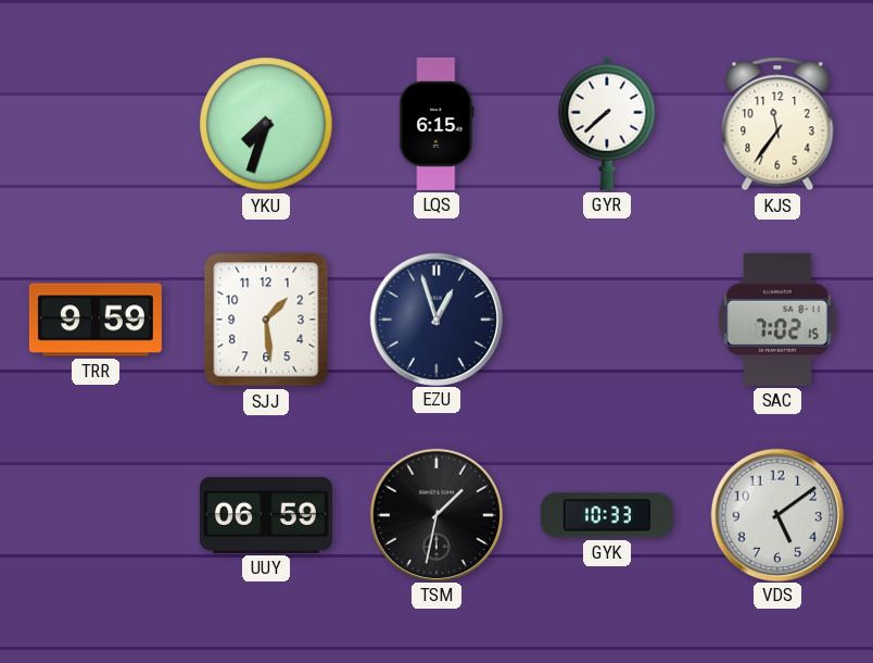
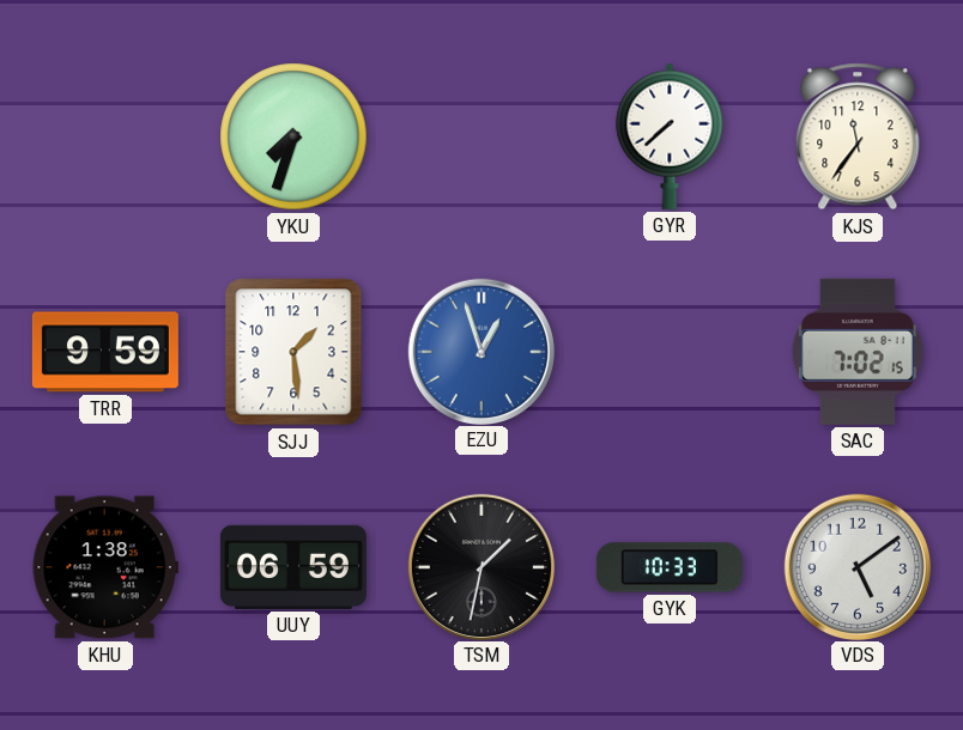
LQS: 6:15 -> none (436, 124)
EZU dial: navy -> blue (480, 351)
KHU: none -> 1:38 (105, 567)
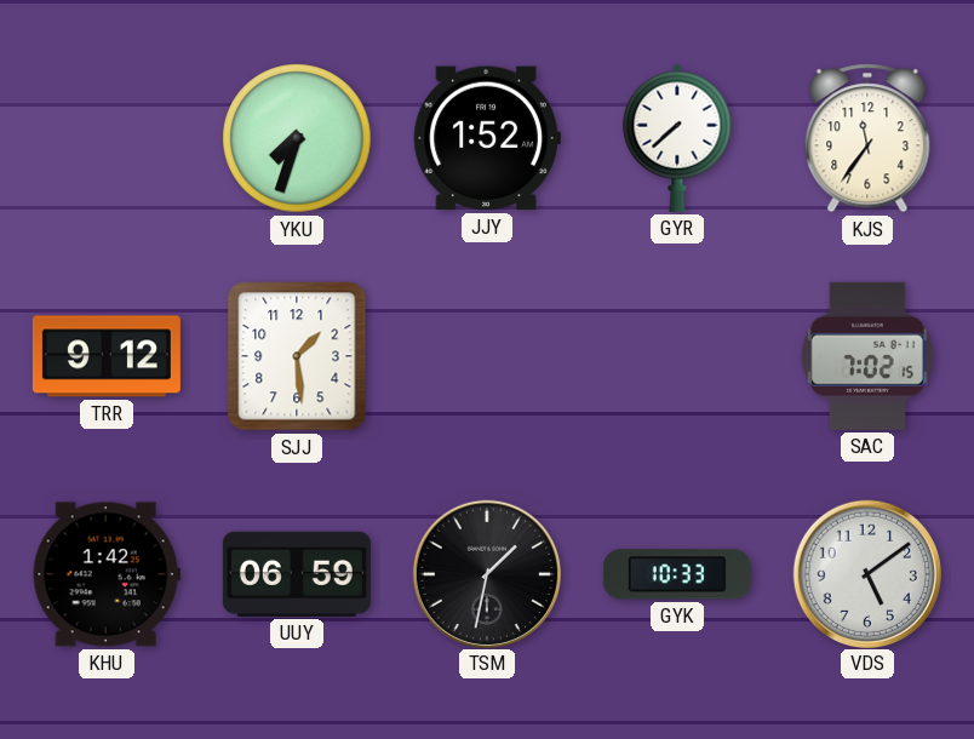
JJY: none -> 1:52 (487, 138)
TRR: 9:59 -> 9:12 (107, 356)
EZU: 12:57 -> none (480, 351)
KHU: 1:38 -> 1:42 (107, 574)
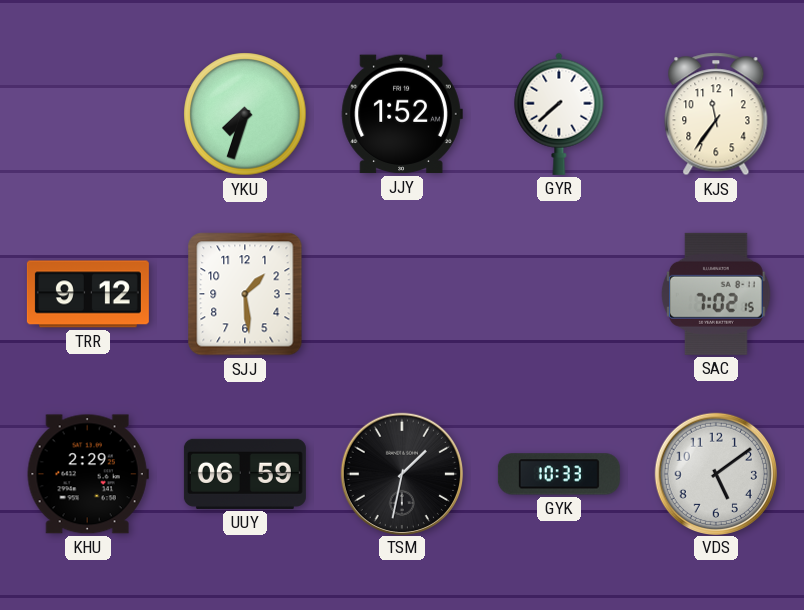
KHU: 1:42 -> 2:29 (88, 474)
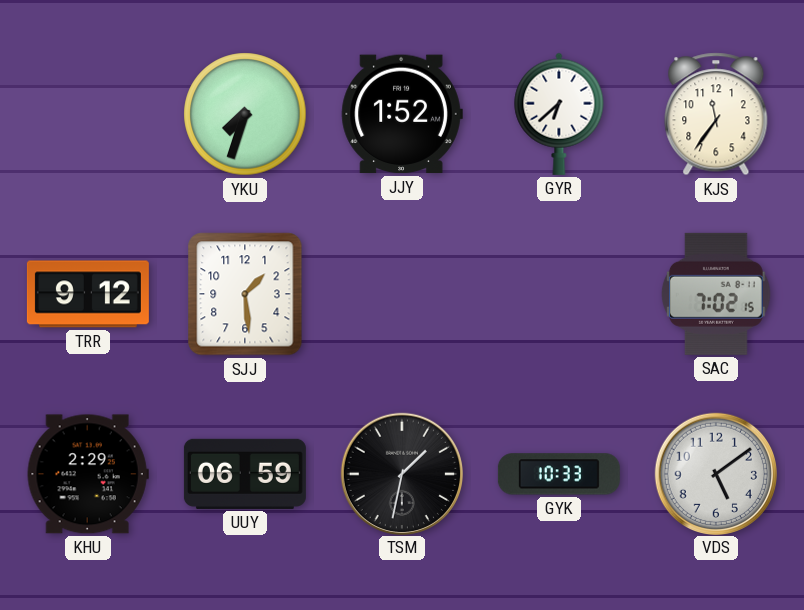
GYR: 7:38 -> 6:38 (559, 114)
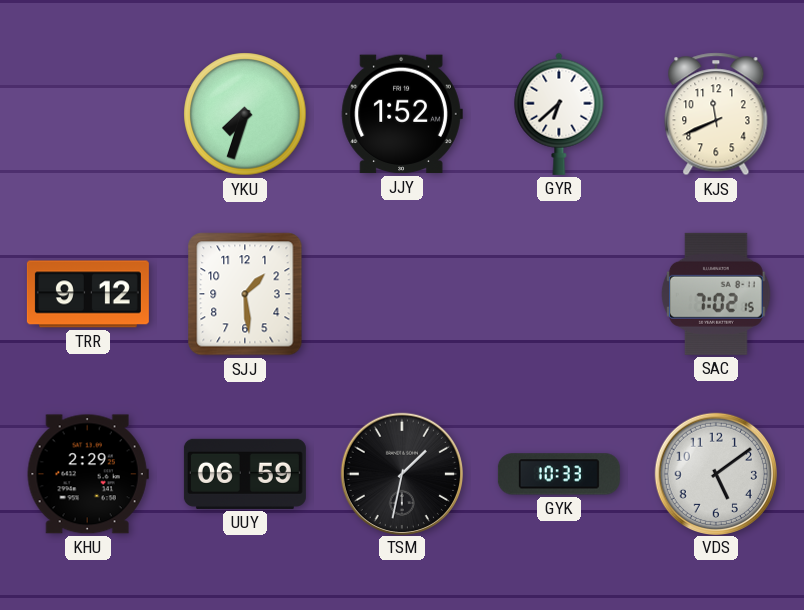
KJS: 11:36 -> 11:41 (716, 114)
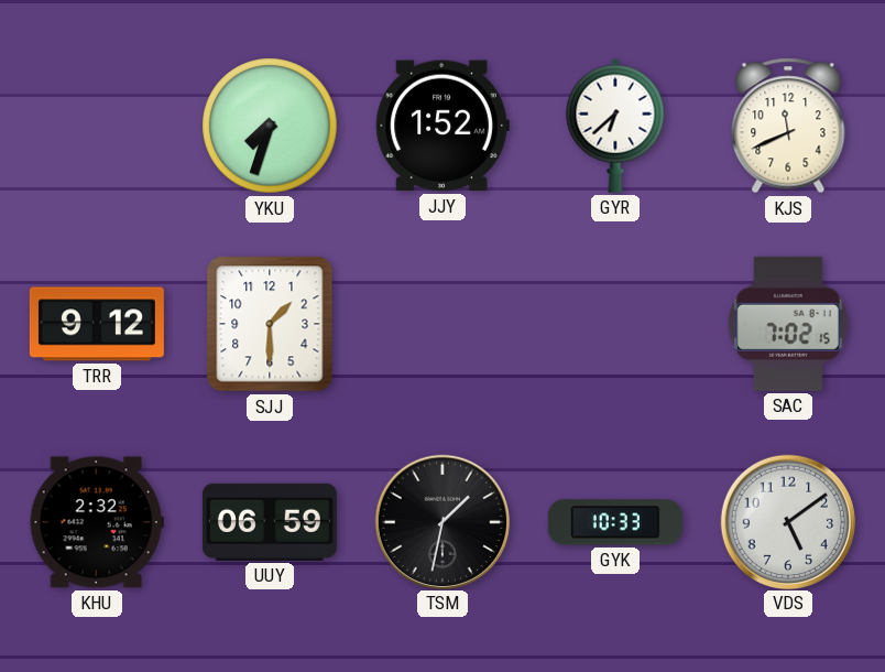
SJJ: 1:29 -> 1:30 (270, 324)
KHU: 2:29 -> 2:32 (97, 522)
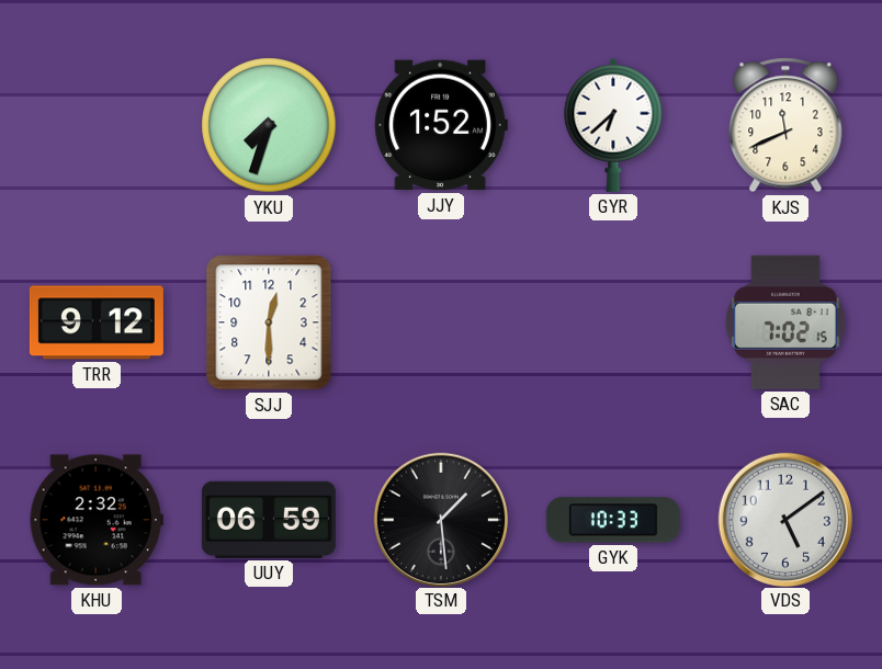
SJJ: 1:30 -> 12:30 (269, 322)
TSM: 1:32 -> 1:29 (440, 519)
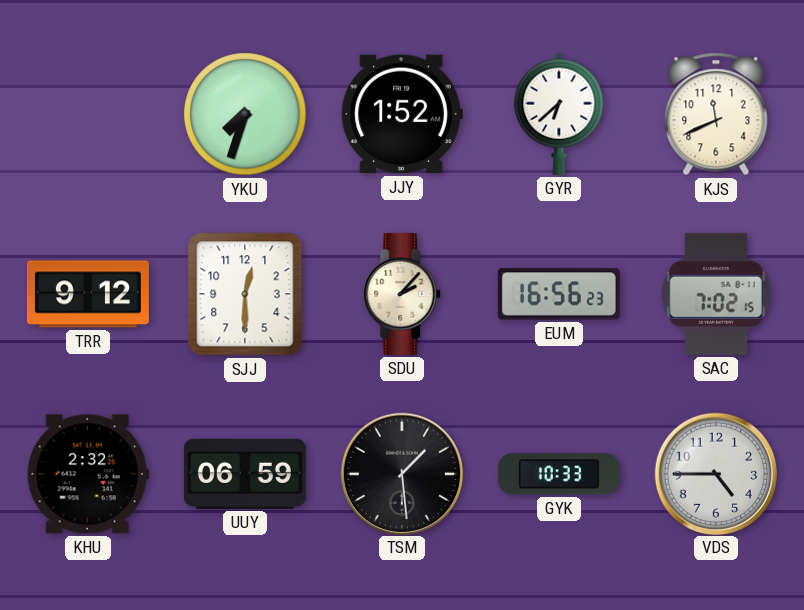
SDU: none -> 2:07 (403, 294)
EUM: none -> 16:56 (559, 294)
VDS: 5:09 -> 4:45 (715, 473)
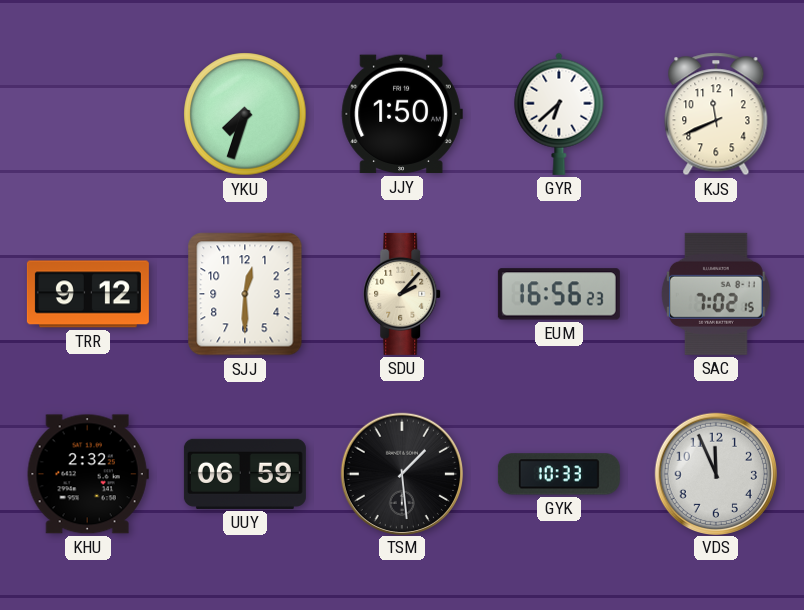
JJY: 1:52 -> 1:50 (402, 114)
VDS: 4:45 -> 11:56 (715, 473)
